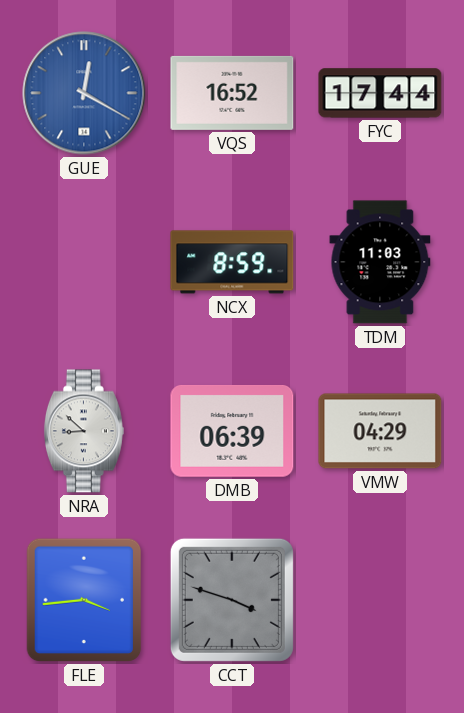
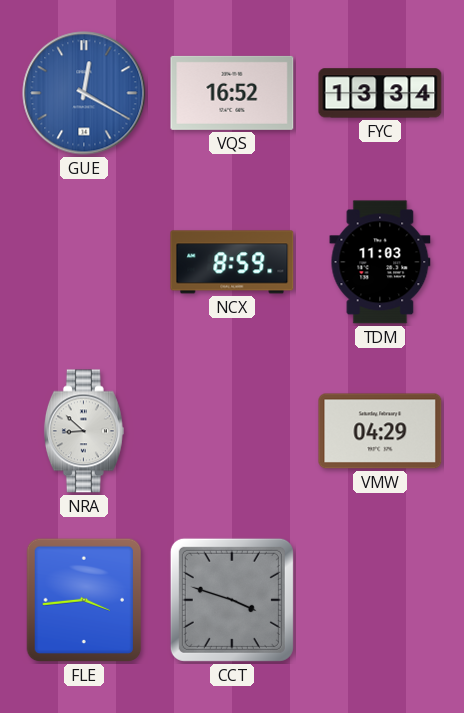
FYC: 17:44 -> 13:34 (380, 93)
DMB: 06:39 -> none (232, 431)
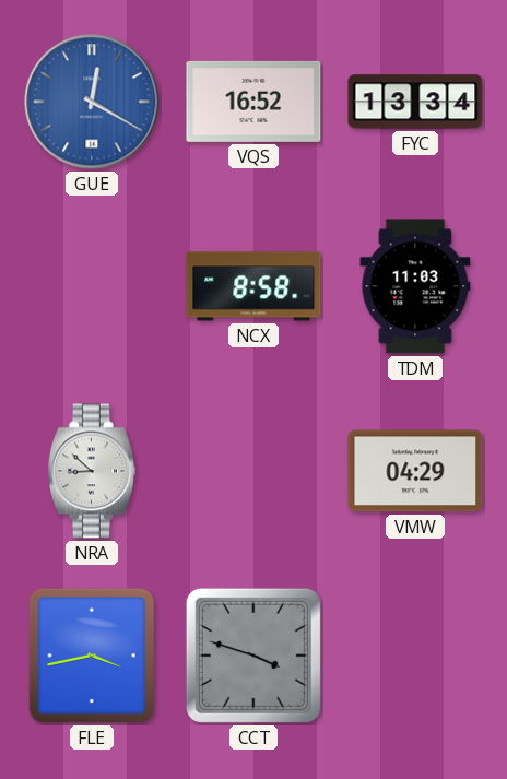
NCX: 8:59 -> 8:58 (253, 286)
FLE: 3:44 -> 3:43 (92, 656)
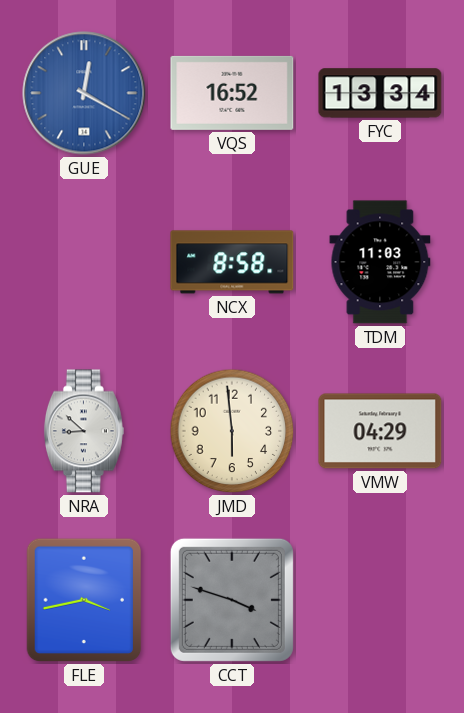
JMD: none -> 5:59 (232, 431)
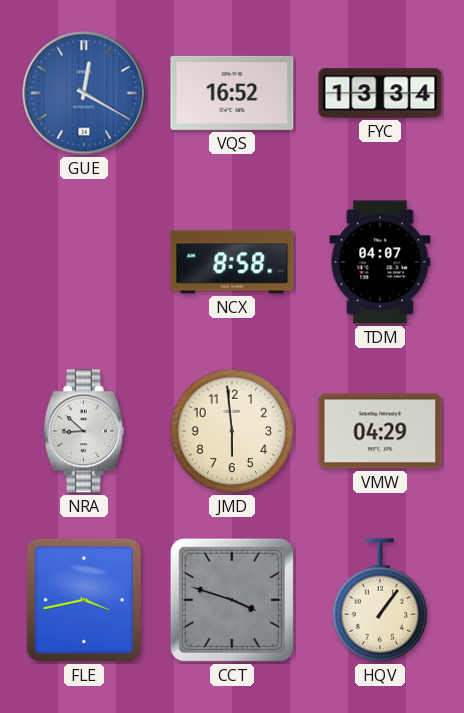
TDM: 11:03 -> 04:07 (380, 262)
HQV: none -> 1:06 (380, 600)
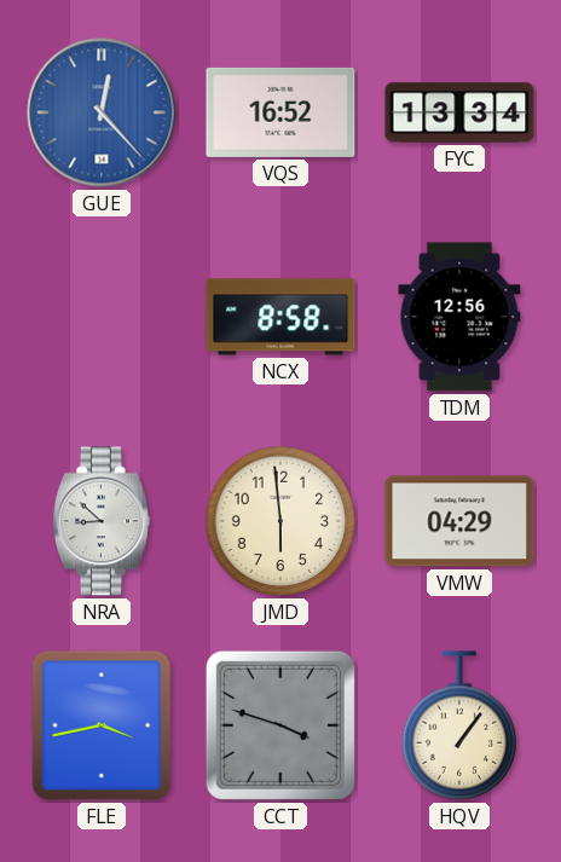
GUE: 12:20 -> 12:23 (102, 112)
TDM: 04:07 -> 12:56 (459, 317)
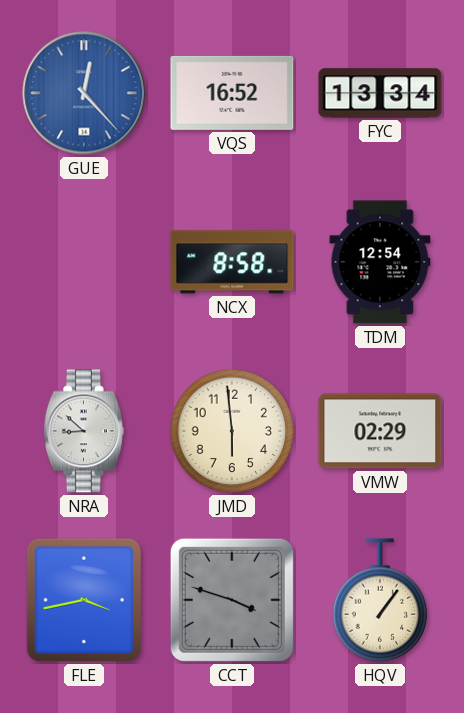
TDM: 12:56 -> 12:54 (380, 262)
VMW: 04:29 -> 02:29 (380, 431)
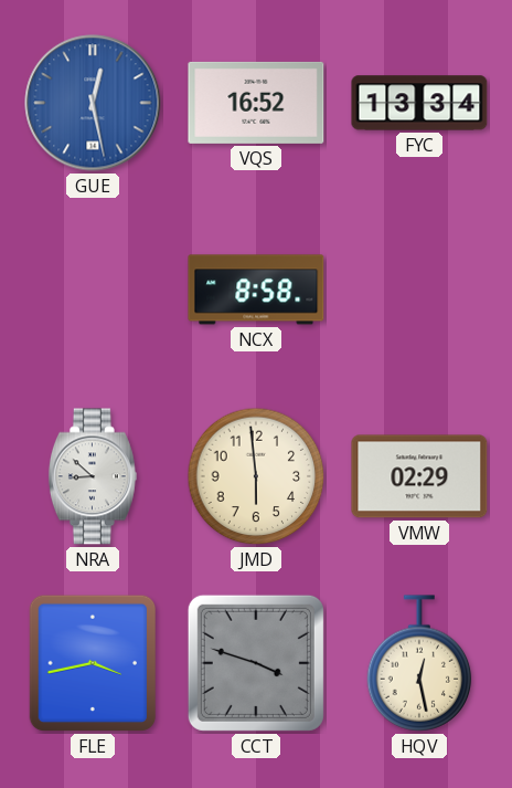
GUE: 12:23 -> 12:28 (93, 103)
TDM: 12:54 -> none (380, 262)
HQV: 1:06 -> 12:28 (419, 663)
